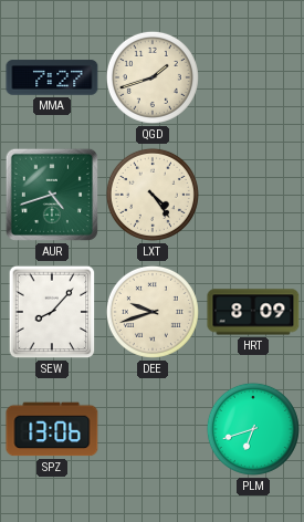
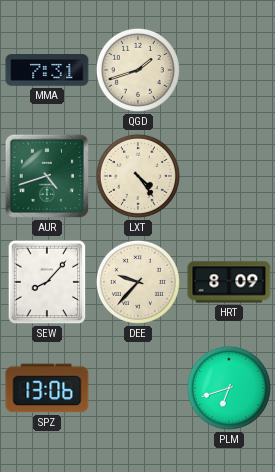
MMA: 7:27 -> 7:31 (47, 70)
DEE: 9:42 -> 9:37 (138, 282)
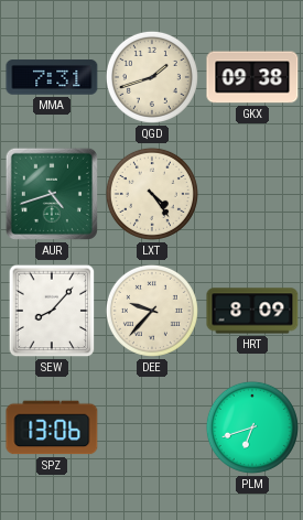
GKX: none -> 09:38 (252, 77)
